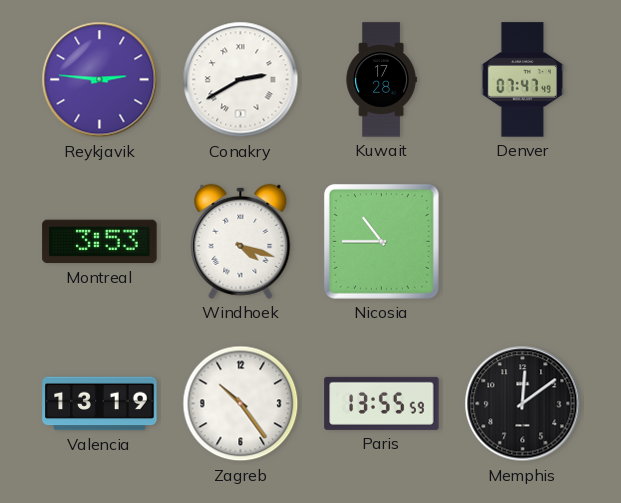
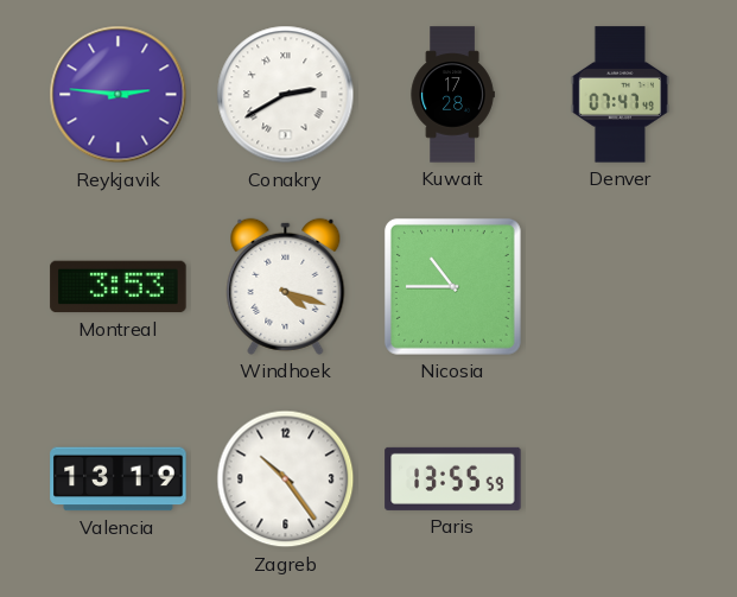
Memphis: 12:09 -> none (523, 404)
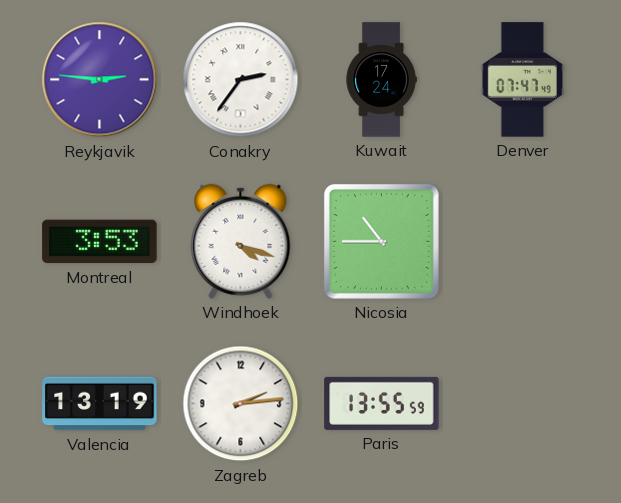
Conakry: 2:40 -> 2:36 (241, 80)
Kuwait: 17:28 -> 17:24 (381, 80)
Zagreb: 10:24 -> 2:14 (241, 404)
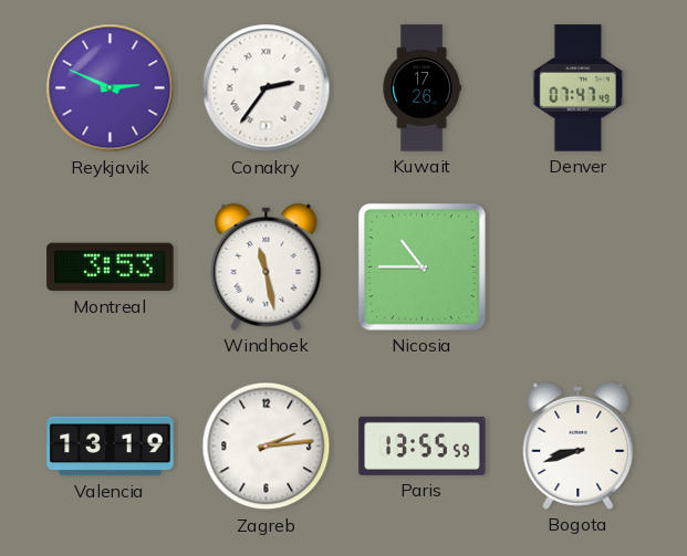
Reykjavik: 2:46 -> 2:49 (111, 88)
Kuwait: 17:24 -> 17:26 (421, 88)
Windhoek: 4:18 -> 11:28 (267, 266)
Bogota: none -> 8:42 (579, 445)
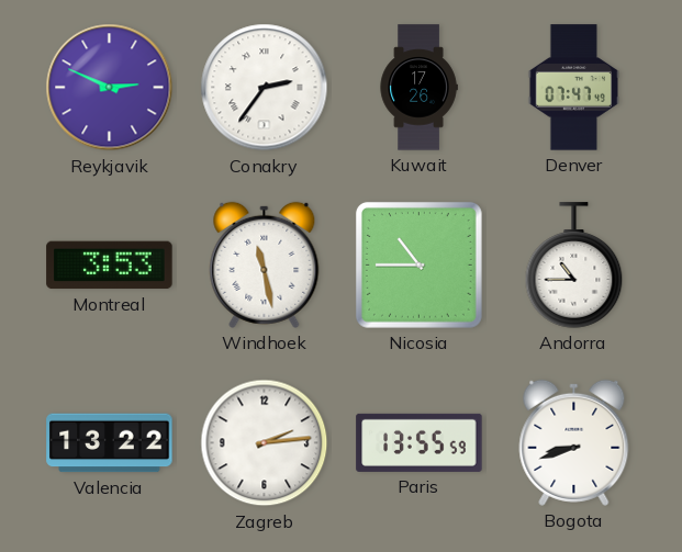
Andorra: none -> 10:45 (574, 266)
Valencia: 13:19 -> 13:22 (110, 443)
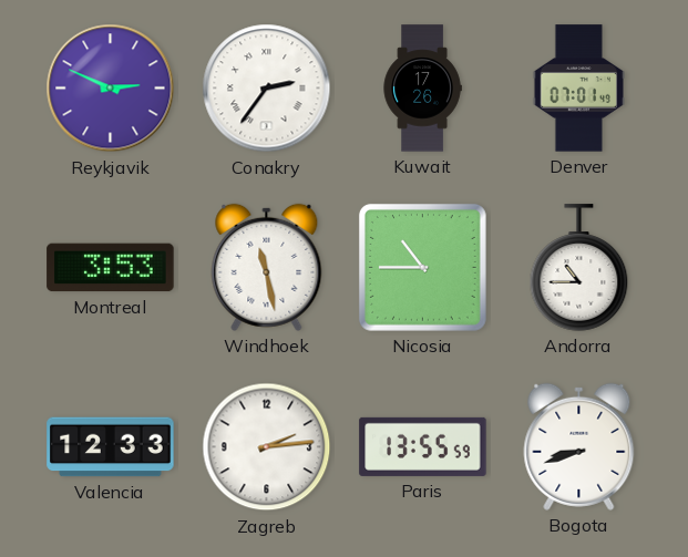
Denver: 07:47 -> 07:01 (578, 89)
Valencia: 13:22 -> 12:33 (111, 447)
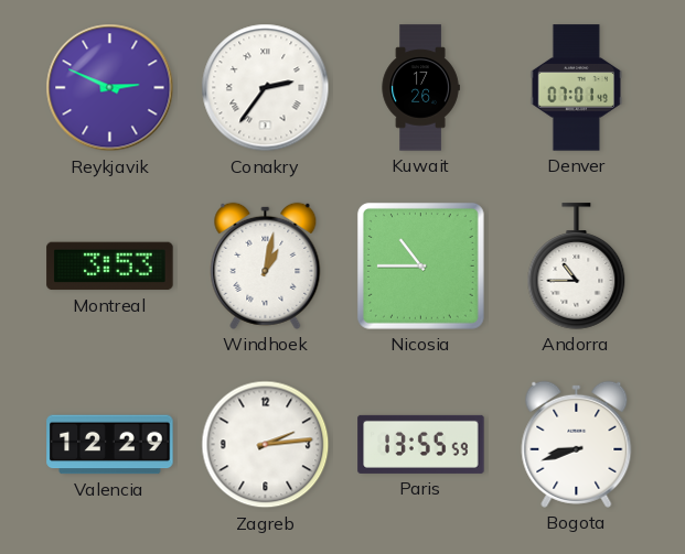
Windhoek: 11:28 -> 1:02 (266, 265)
Valencia: 12:33 -> 12:29 (110, 445)
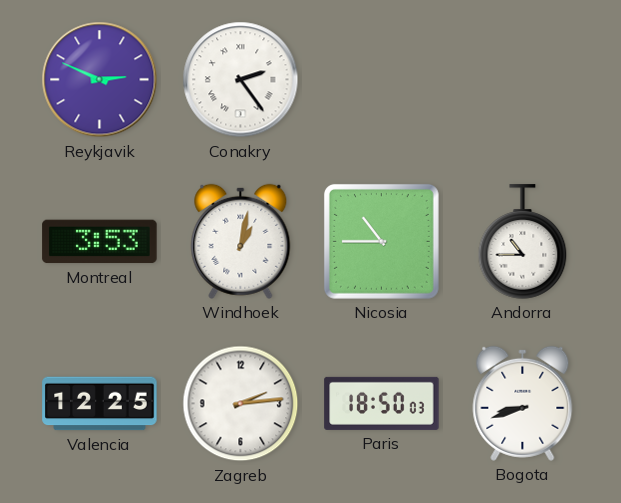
Conakry: 2:36 -> 2:24 (241, 80)
Kuwait: 17:26 -> none (420, 88)
Denver: 07:01 -> none (576, 88)
Valencia: 12:29 -> 12:25 (100, 404)
Paris: 13:55 -> 18:50 (382, 403)
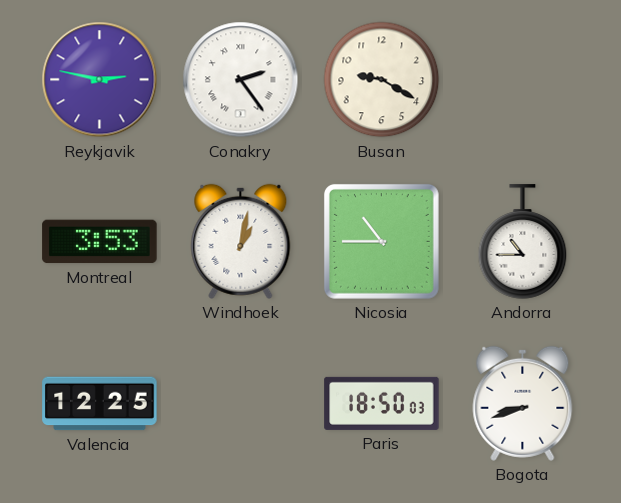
Reykjavik: 2:49 -> 2:47 (100, 80)
Busan: none -> 9:20 (382, 80)
Zagreb: 2:14 -> none (241, 404)
